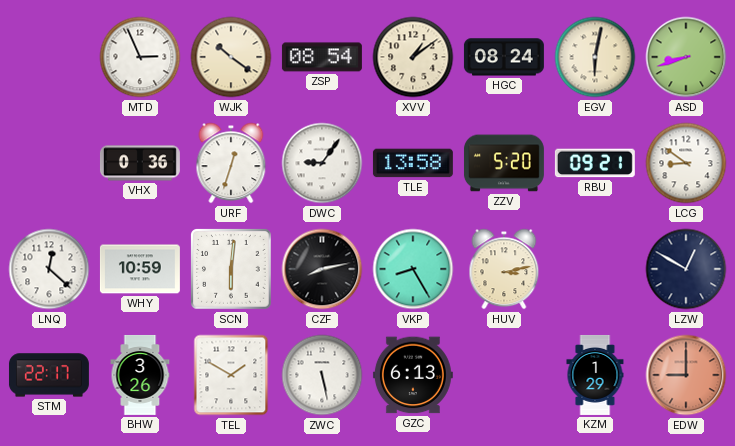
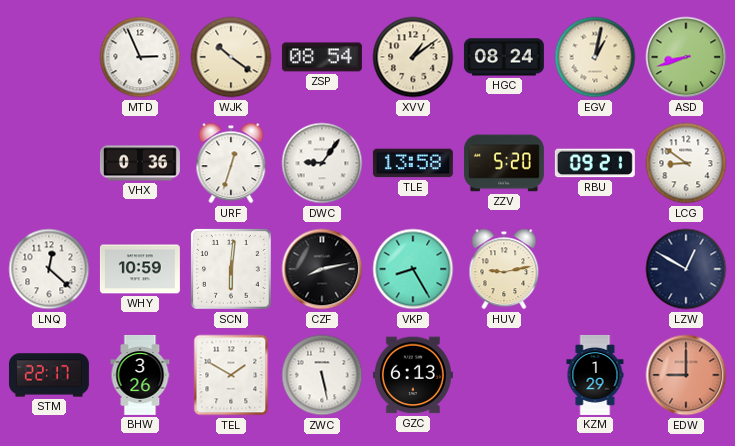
EGV: 6:02 -> 1:02 (595, 57)
HUV: 3:13 -> 9:13 (504, 269)
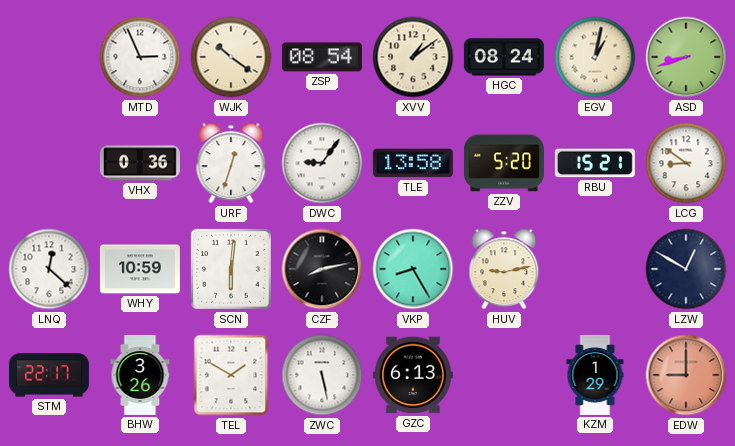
RBU: 09:21 -> 15:21 (595, 163)
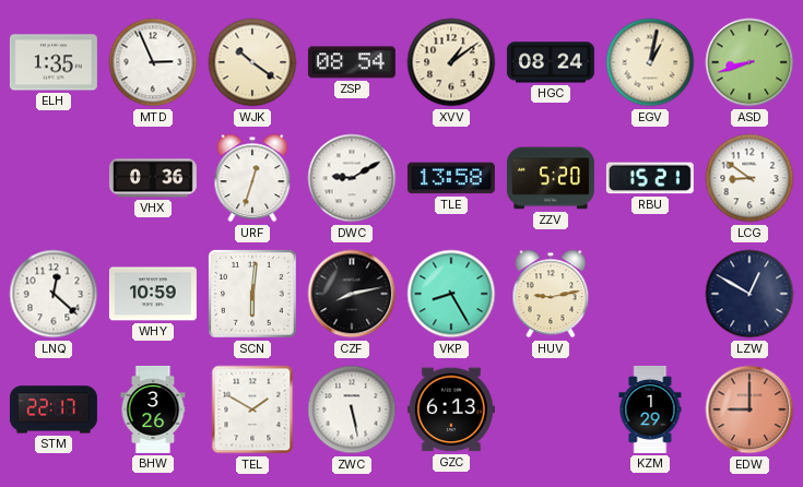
ELH: none -> 1:35 (54, 62)
DWC: 9:06 -> 9:10 (352, 178)
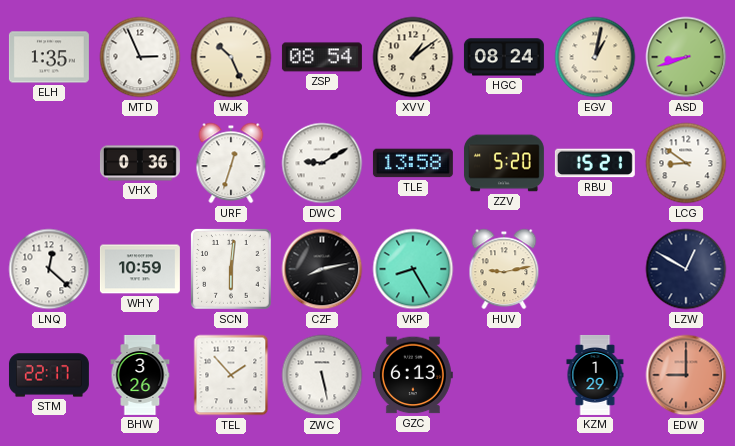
WJK: 10:21 -> 10:26 (231, 57)
TEL: 1:50 -> 1:53 (231, 375)
